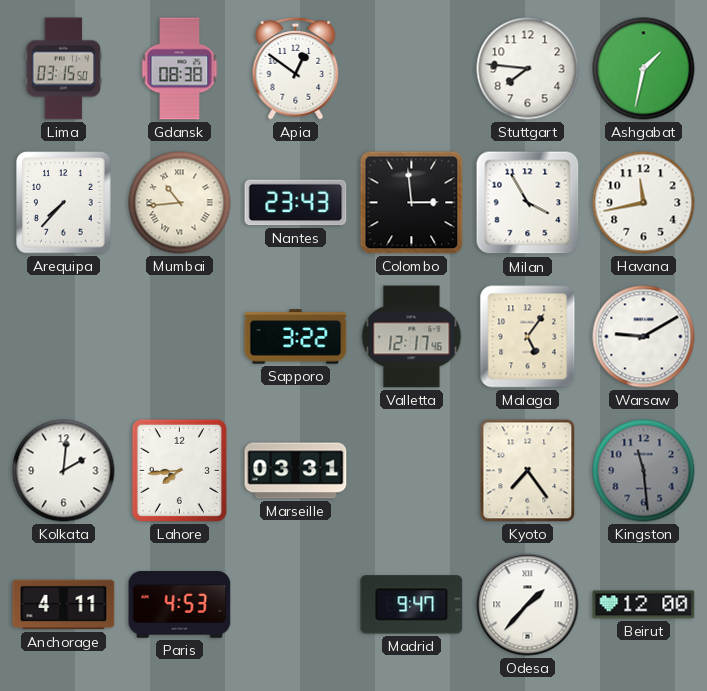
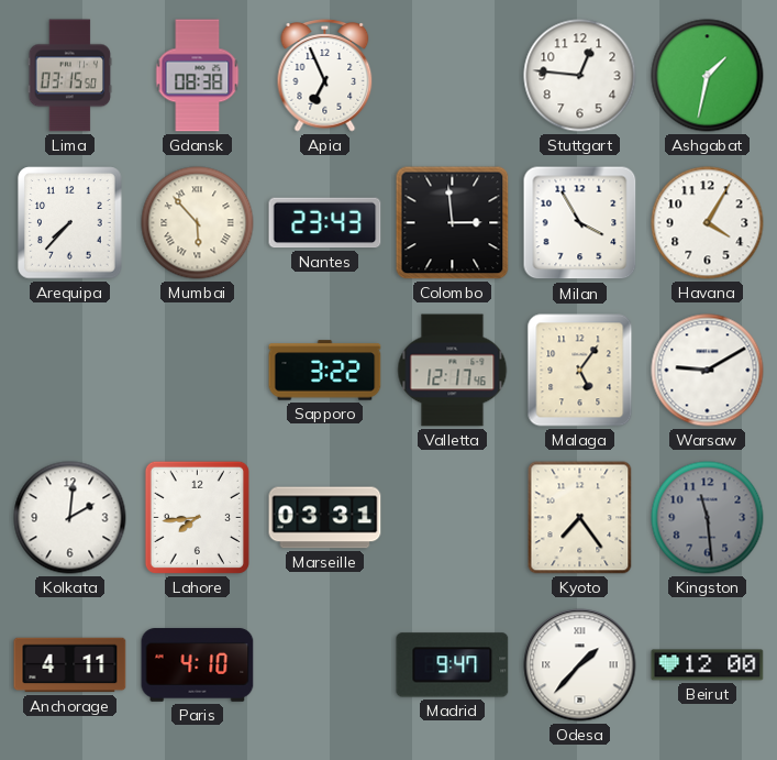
Apia: 12:51 -> 6:56 (325, 76)
Stuttgart: 7:46 -> 12:46 (580, 76)
Mumbai: 10:44 -> 5:53 (198, 223)
Havana: 11:43 -> 4:05 (708, 223)
Paris: 4:53 -> 4:10 (198, 665)
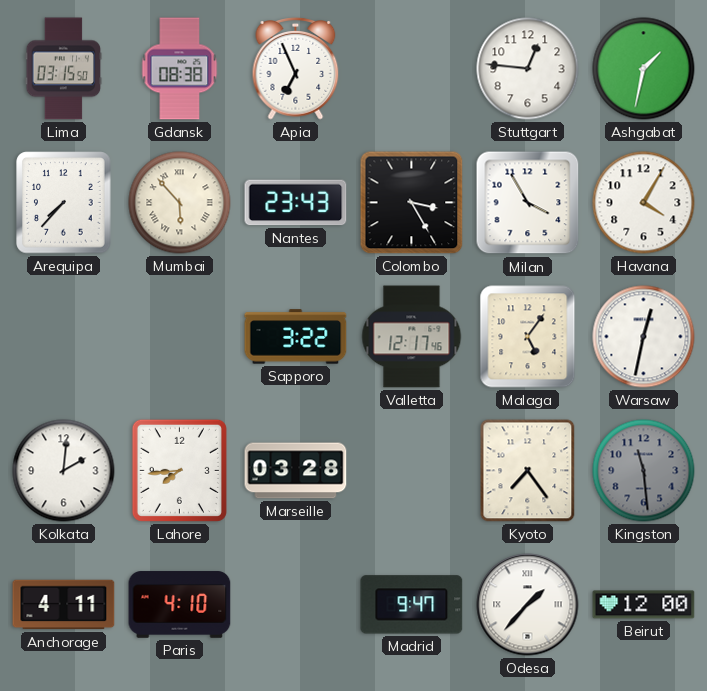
Colombo: 2:59 -> 3:25 (412, 203)
Warsaw: 9:10 -> 12:32 (644, 337)
Marseille: 03:31 -> 03:28 (296, 471)
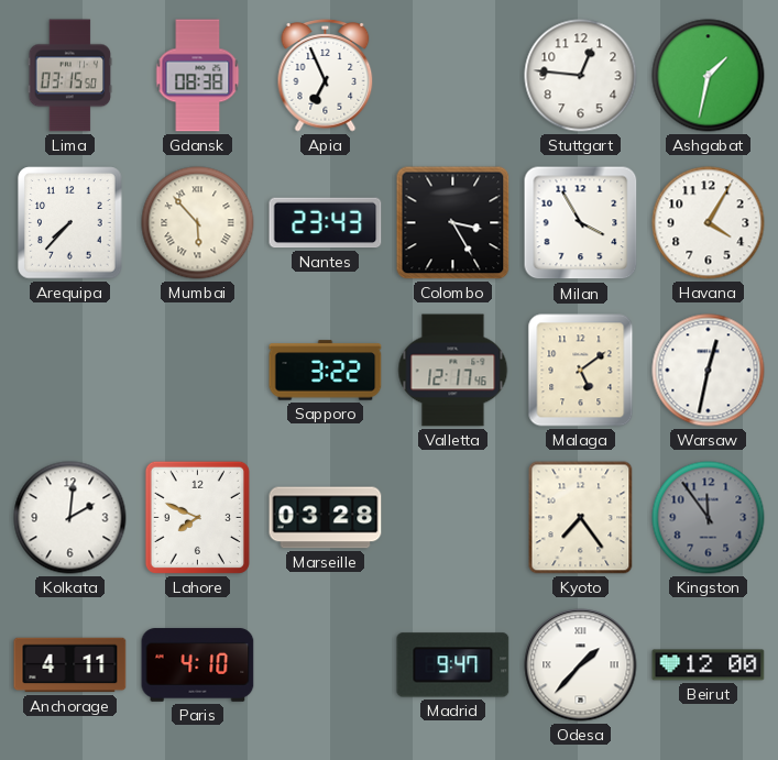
Malaga: 5:06 -> 5:09 (581, 371)
Lahore: 7:44 -> 7:49 (197, 517)
Kingston: 11:29 -> 11:54 (709, 518)
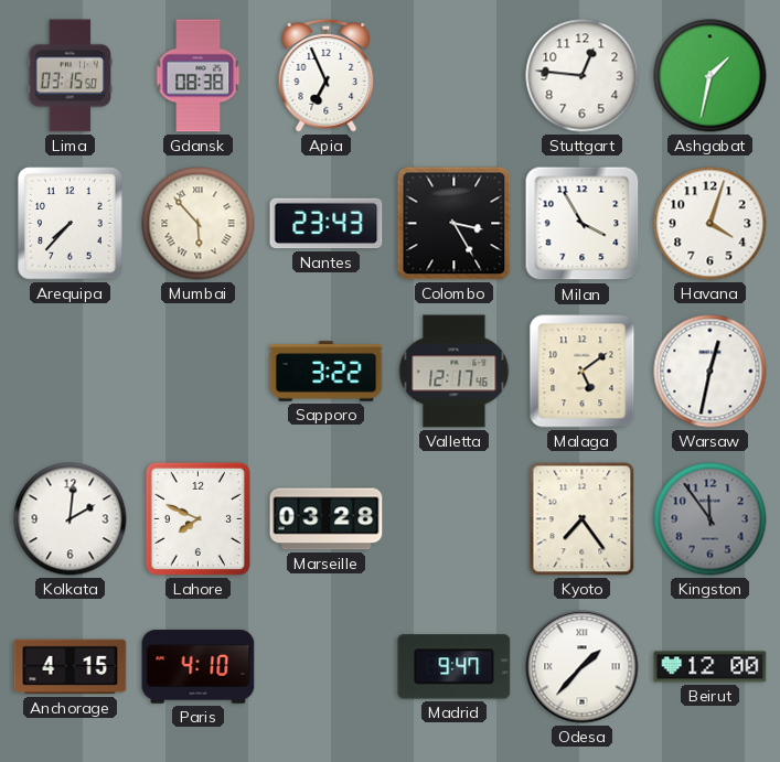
Havana: 4:05 -> 4:03 (710, 224)
Anchorage: 4:11 -> 4:15 (71, 667)
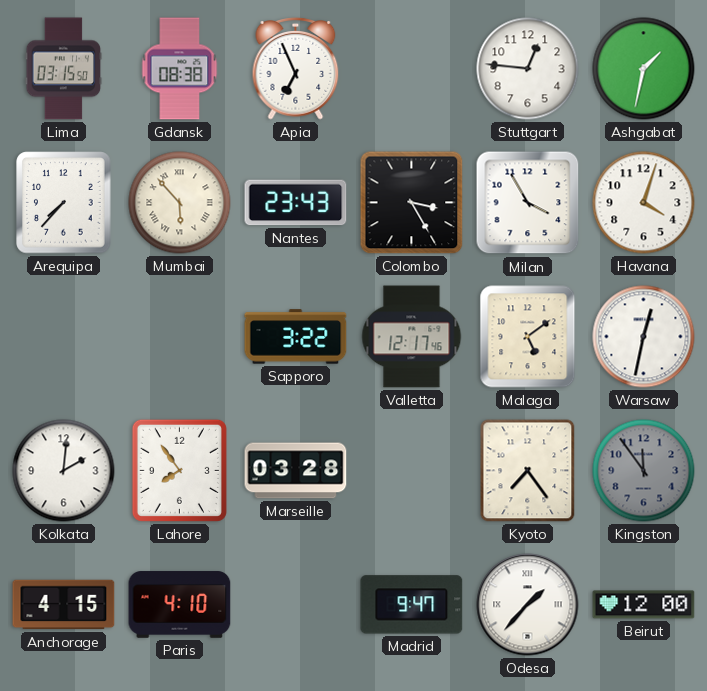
Lahore: 7:49 -> 7:54 (179, 470)
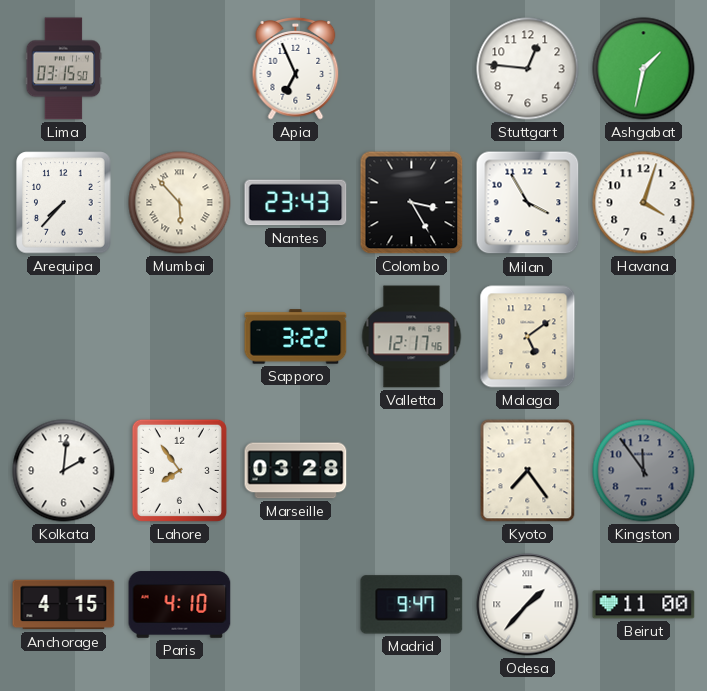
Gdansk: 08:38 -> none (180, 69)
Warsaw: 12:32 -> none (644, 337)
Beirut: 12:00 -> 11:00 (644, 605)
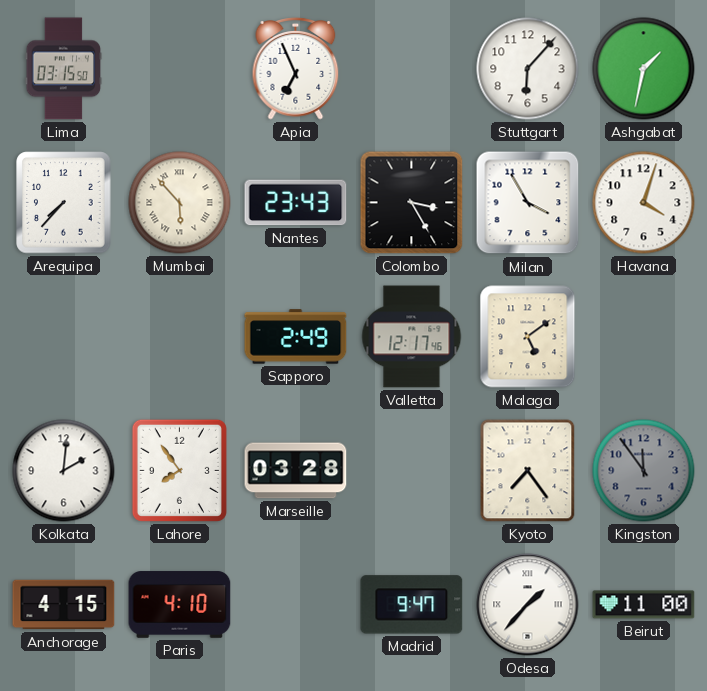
Stuttgart: 12:46 -> 6:07 (528, 69)
Sapporo: 3:22 -> 2:49 (296, 337)
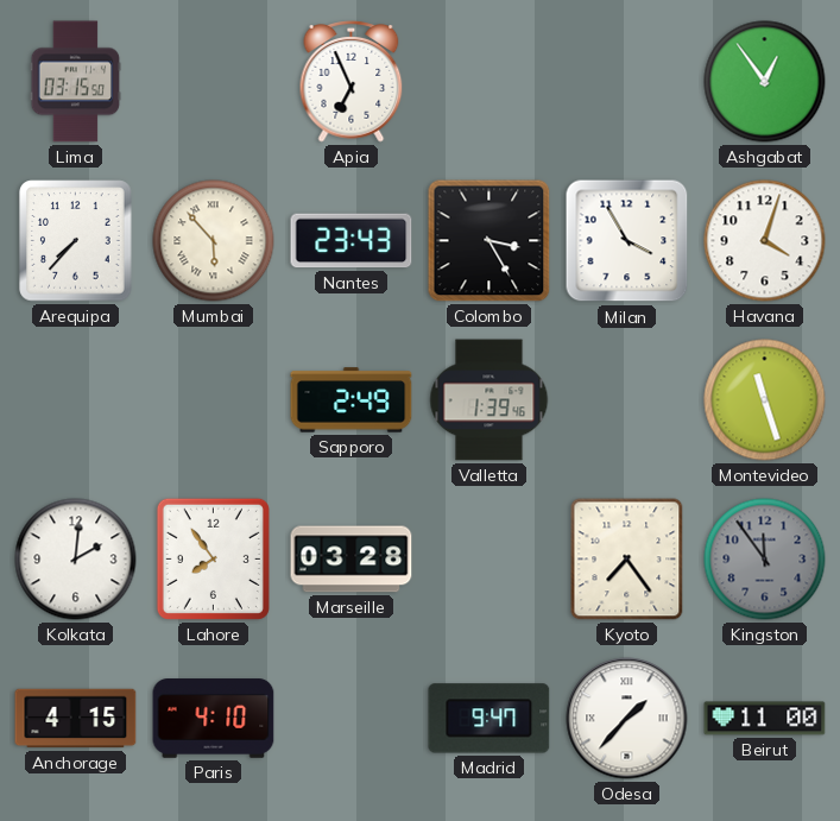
Stuttgart: 6:07 -> none (528, 69)
Ashgabat: 1:32 -> 12:54 (765, 82)
Valletta: 12:17 -> 1:39 (490, 400)
Malaga: 5:09 -> none (528, 337)
Montevideo: none -> 11:27 (765, 400)
